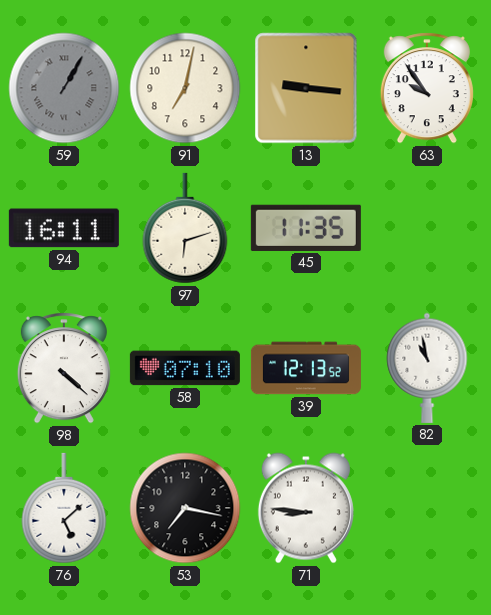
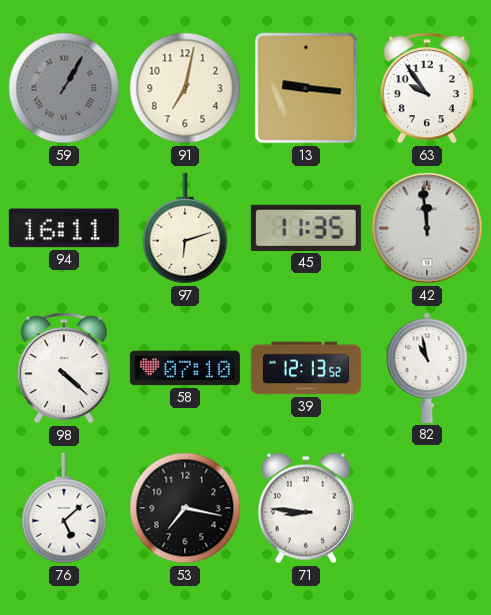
42: none -> 11:59 (427, 228)
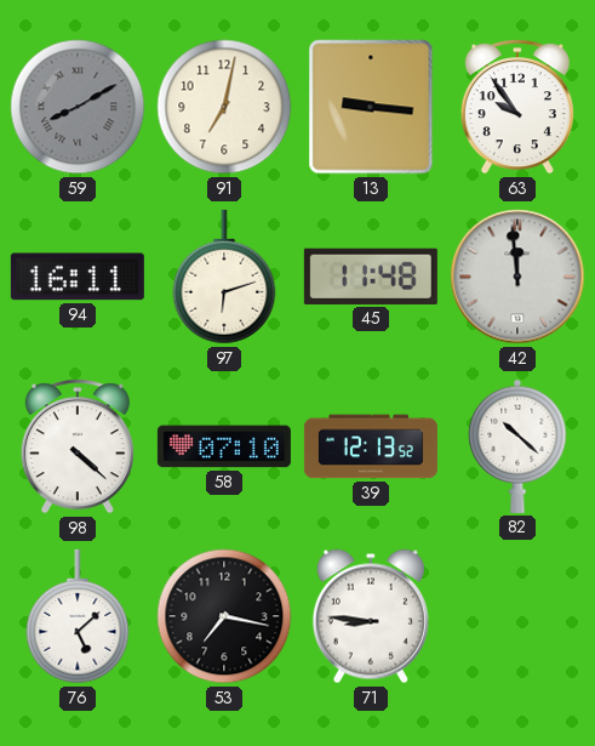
59: 1:05 -> 8:10 (78, 107)
45: 11:35 -> 11:48 (371, 277)
82: 10:58 -> 10:22 (517, 446)
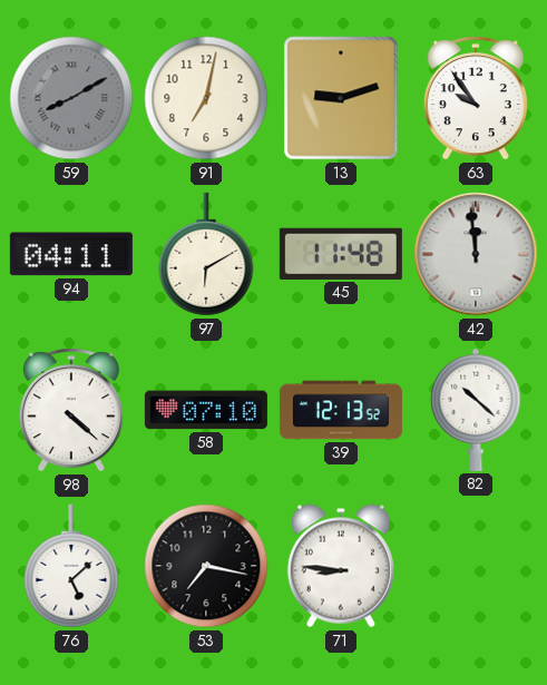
13: 9:16 -> 9:12 (341, 98)
94: 16:11 -> 04:11 (71, 254)
97: 6:12 -> 6:10 (206, 254)
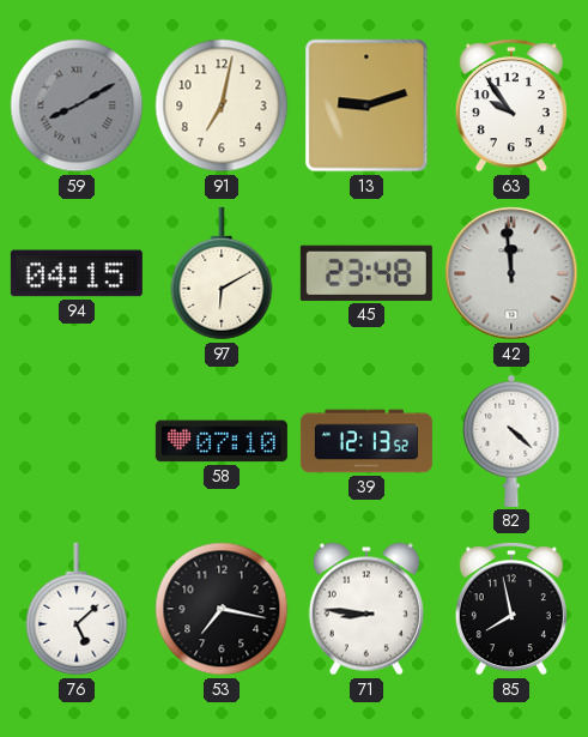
94: 04:11 -> 04:15 (77, 273)
45: 11:48 -> 23:48 (366, 273)
98: 4:22 -> none (71, 410)
82: 10:22 -> 4:22 (511, 441)
85: none -> 7:58 (511, 609)
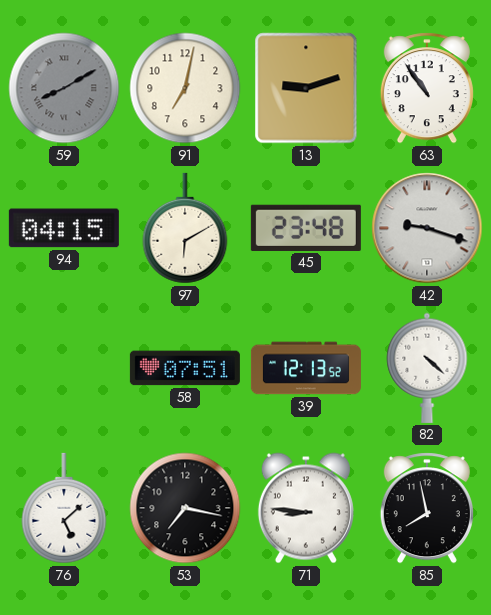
63: 9:54 -> 10:54 (427, 88)
42: 11:59 -> 9:18 (427, 228)
58: 07:10 -> 07:51 (185, 368)
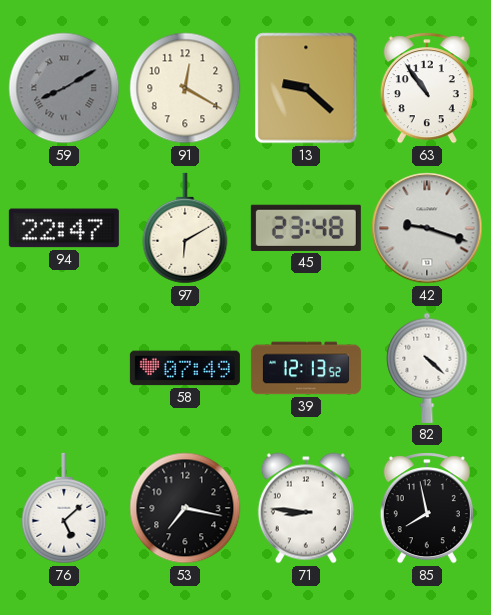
91: 7:02 -> 12:20 (185, 88)
13: 9:12 -> 9:22 (306, 88)
94: 04:15 -> 22:47 (64, 228)
58: 07:51 -> 07:49 (185, 368)
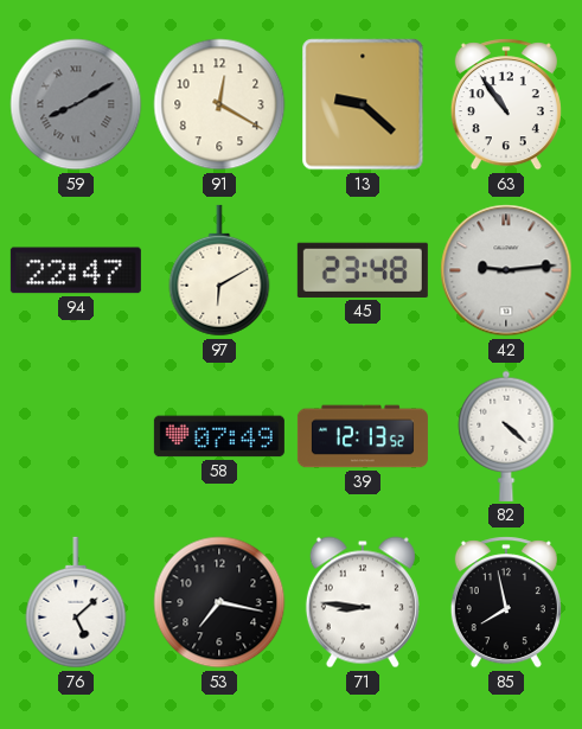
42: 9:18 -> 9:14 (506, 270)
